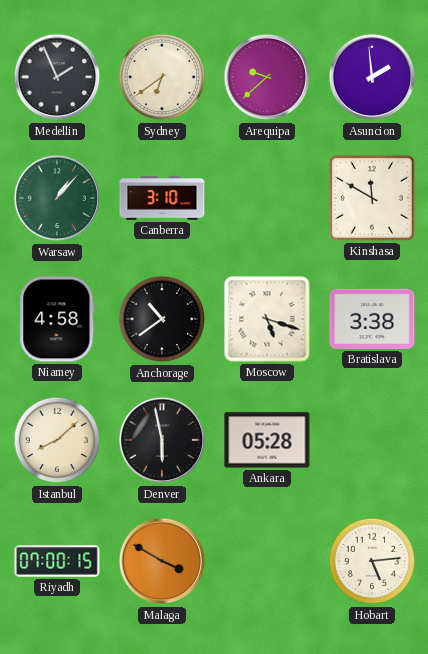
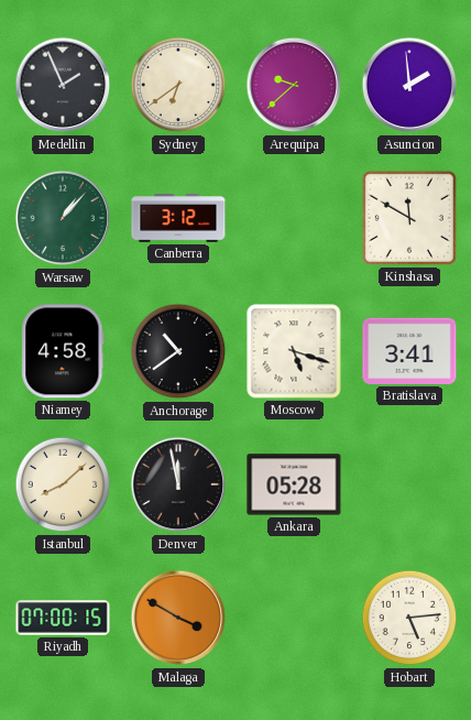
Canberra: 3:10 -> 3:12 (178, 218)
Bratislava: 3:38 -> 3:41 (409, 351)
Denver: 5:58 -> 11:58 (178, 484)
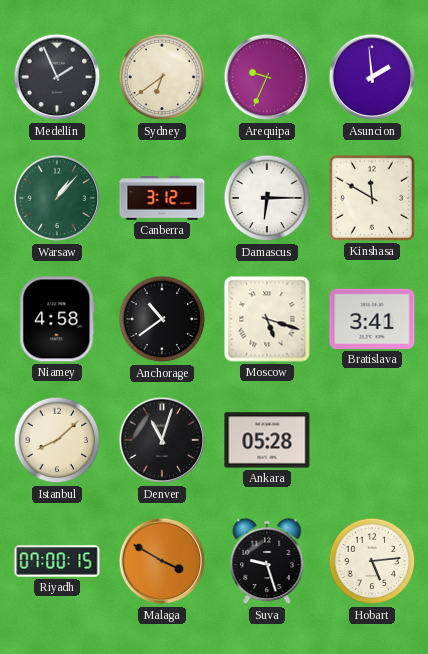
Arequipa: 9:38 -> 9:34 (267, 77)
Damascus: none -> 6:15 (267, 198)
Denver: 11:58 -> 11:03 (162, 440)
Suva: none -> 9:27 (267, 561)
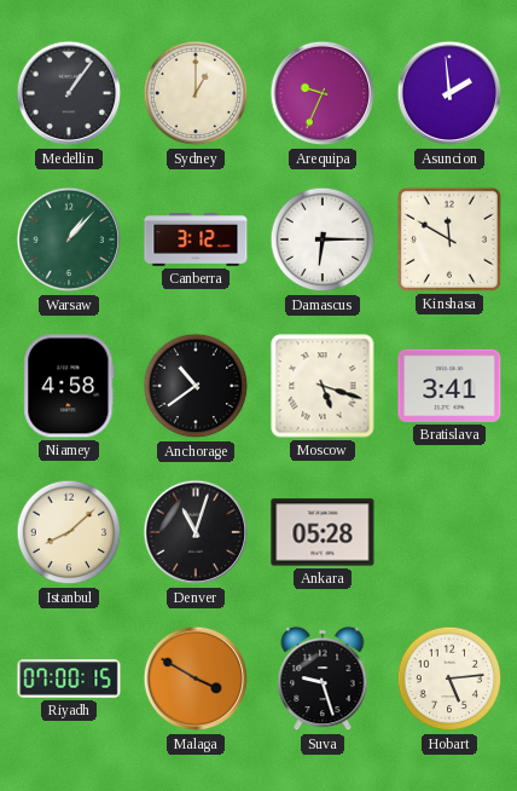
Medellin: 1:56 -> 1:06 (69, 93)
Sydney: 6:39 -> 1:00 (196, 93)
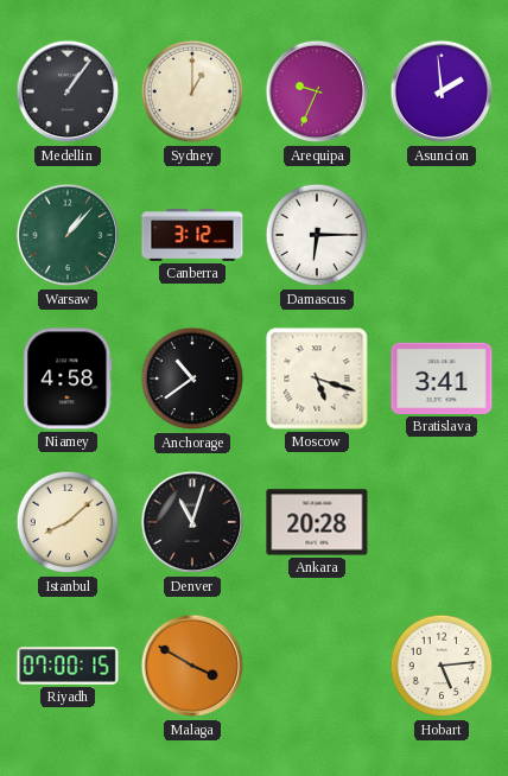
Kinshasa: 11:50 -> none (449, 239)
Ankara: 05:28 -> 20:28 (317, 522)
Suva: 9:27 -> none (323, 679)
